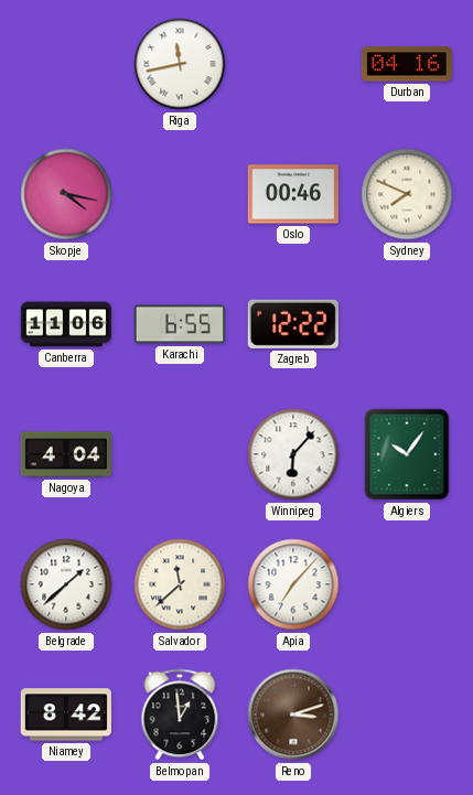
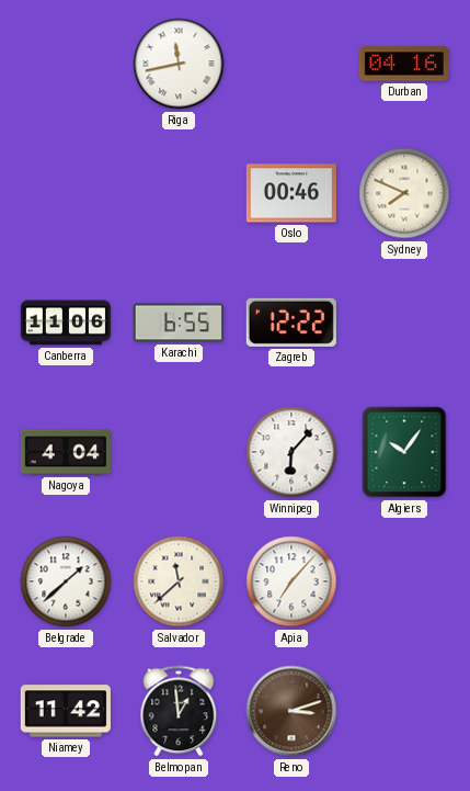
Skopje: 4:17 -> none (66, 194)
Niamey: 8:42 -> 11:42 (66, 711)
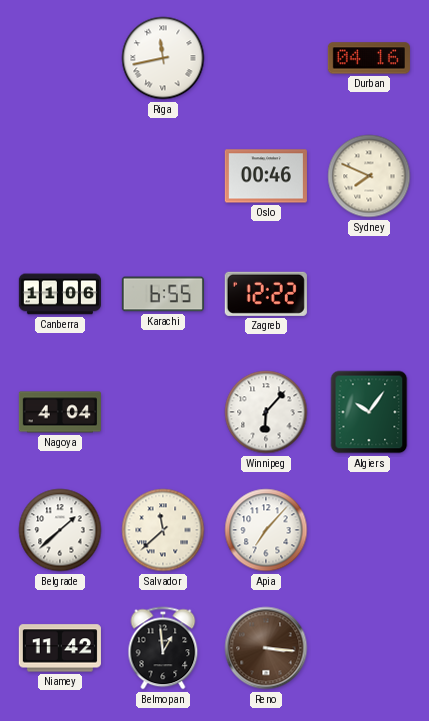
Reno: 3:12 -> 3:16 (266, 648)
